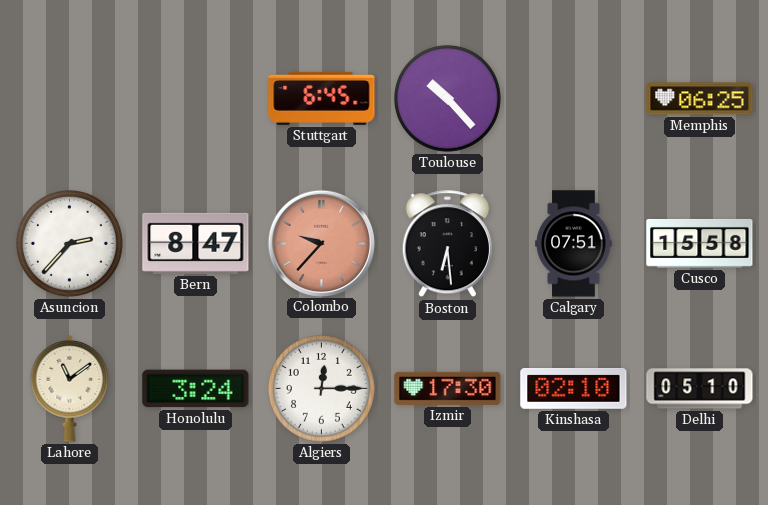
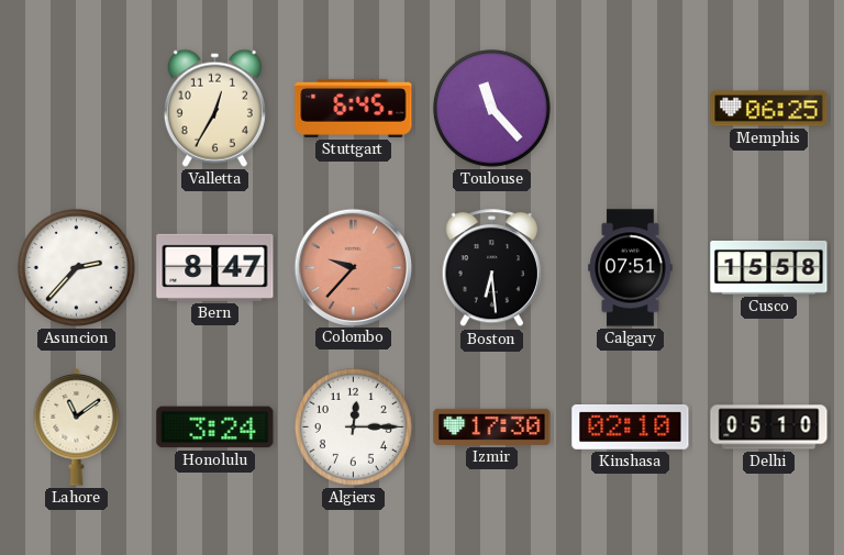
Valletta: none -> 12:35 (214, 108)
Toulouse: 10:23 -> 11:23 (491, 108)
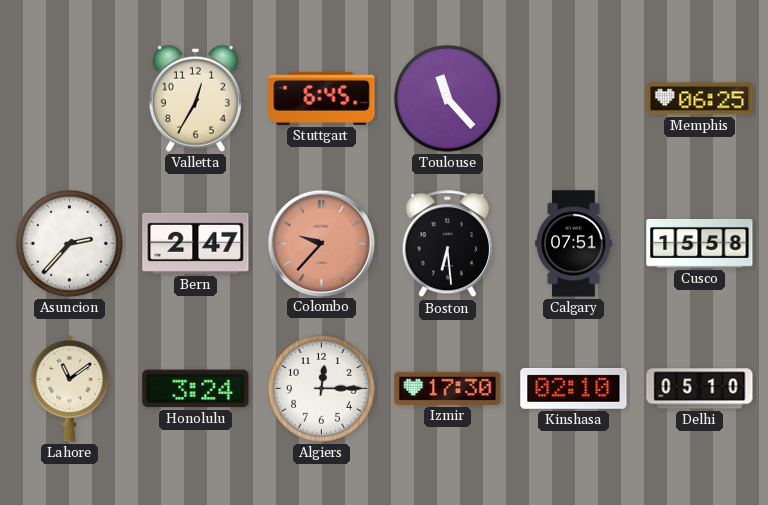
Bern: 8:47 -> 2:47 (196, 243)
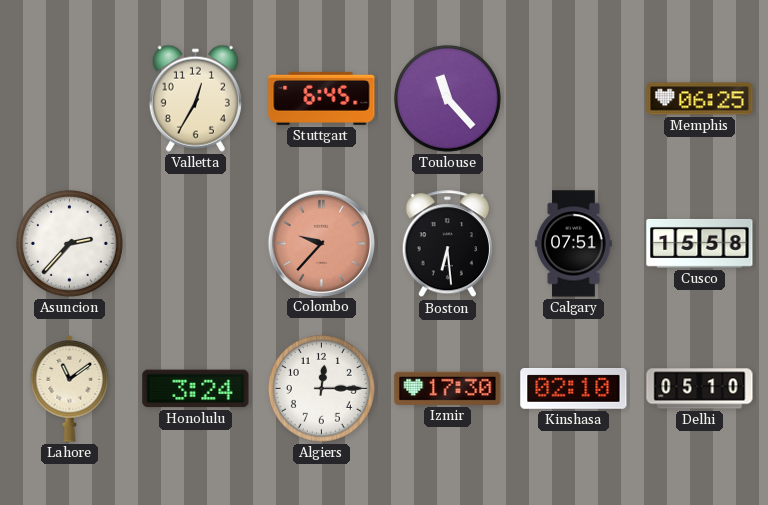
Bern: 2:47 -> none (196, 243)
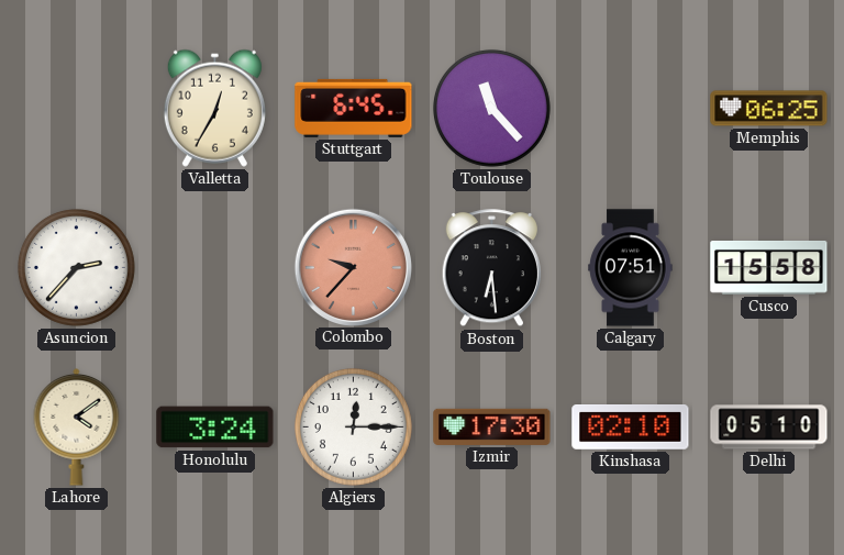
Lahore: 11:09 -> 4:09 (77, 428)
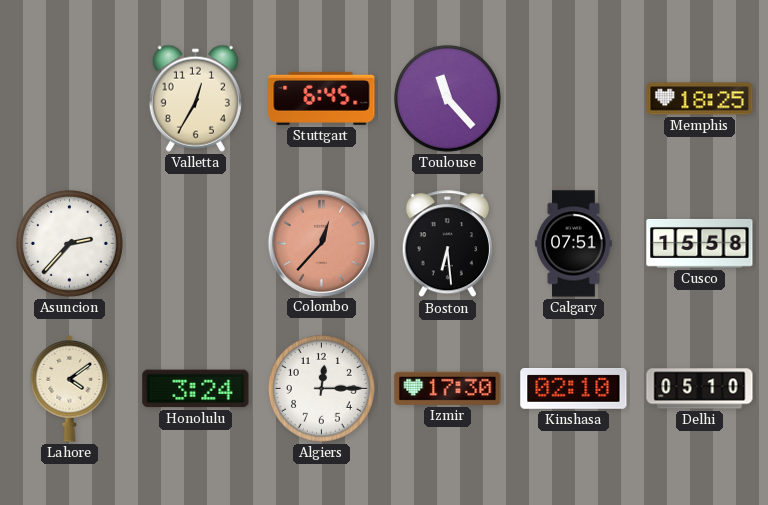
Memphis: 06:25 -> 18:25 (700, 99)
Colombo: 9:37 -> 12:37 (321, 243)
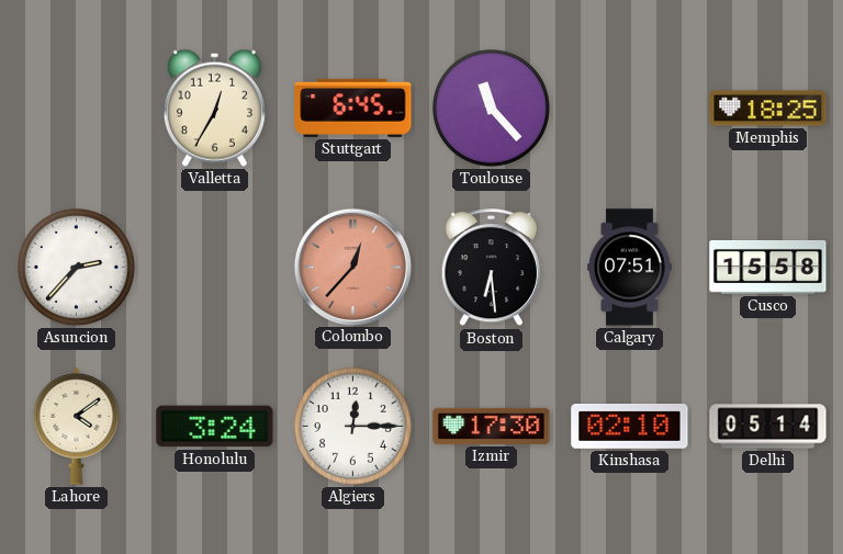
Delhi: 05:10 -> 05:14 (768, 427)
